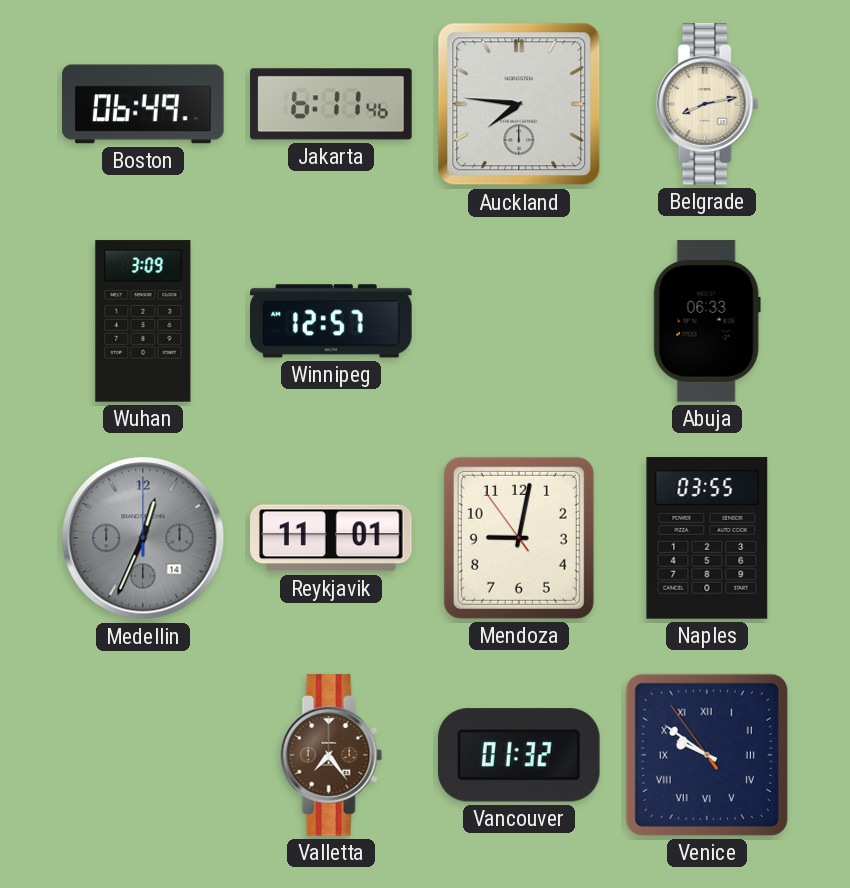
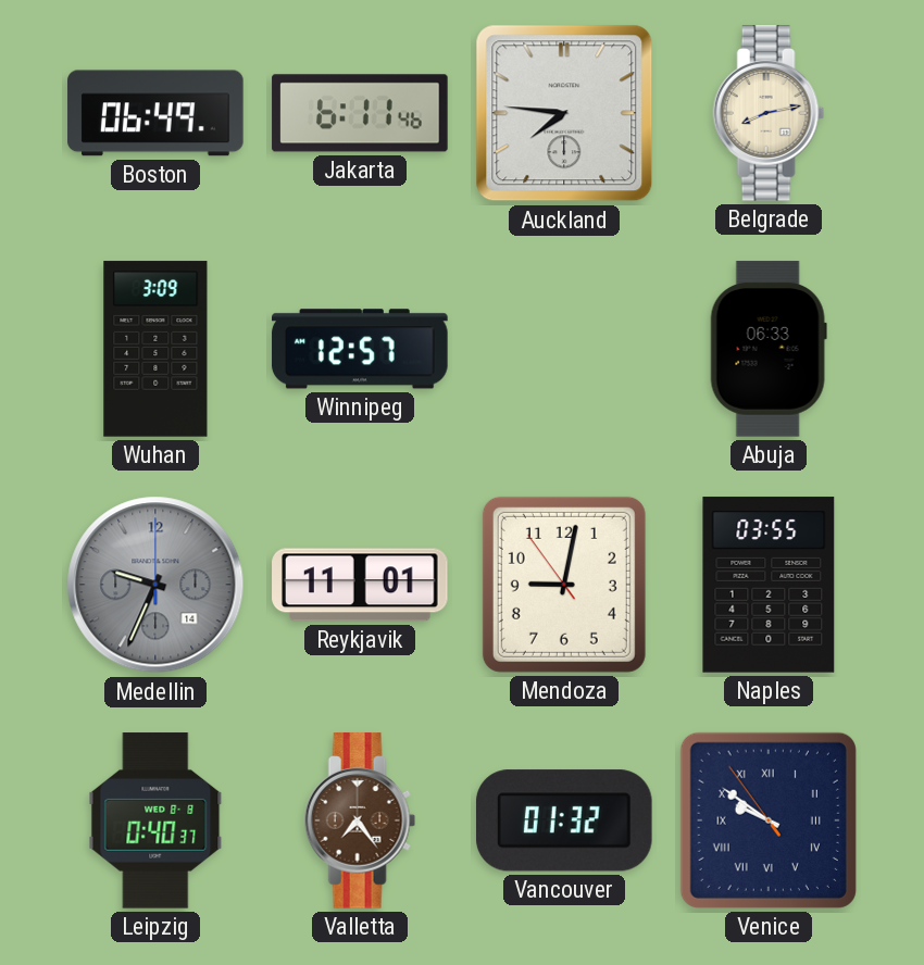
Medellin: 12:34 -> 9:34 (155, 585)
Leipzig: none -> 0:40 (155, 820)
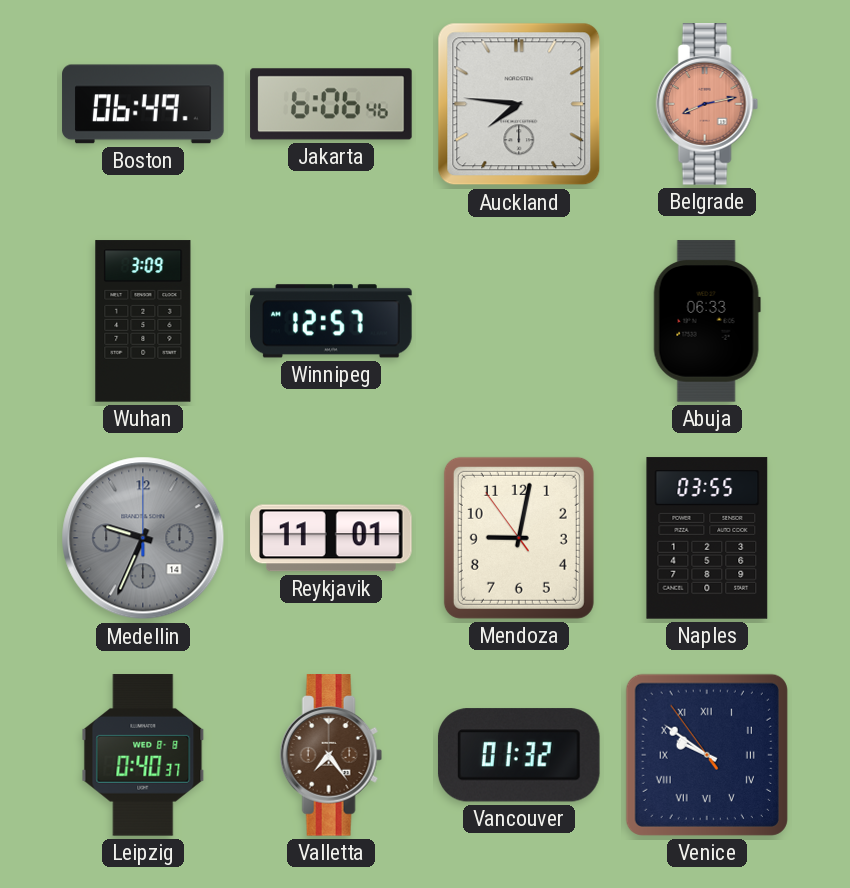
Jakarta: 6:11 -> 6:06 (331, 104)
Belgrade dial: cream -> salmon (707, 104)
